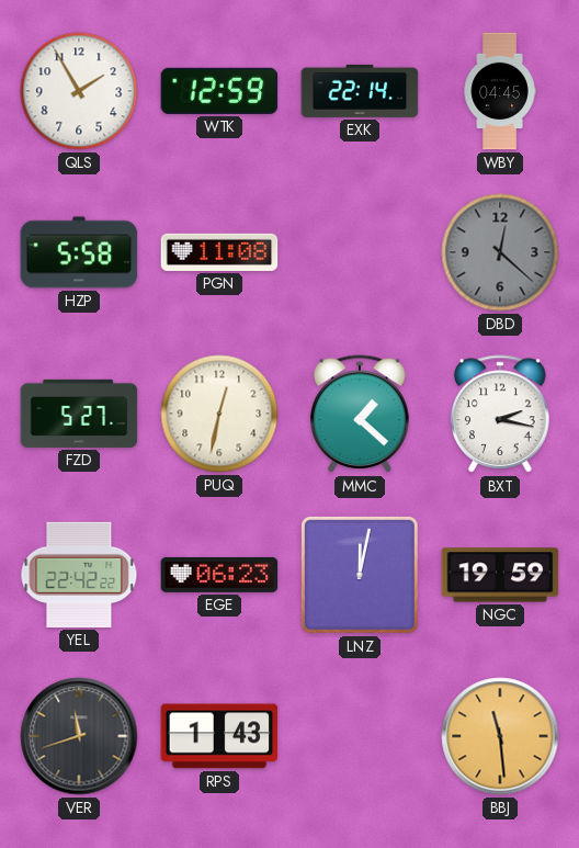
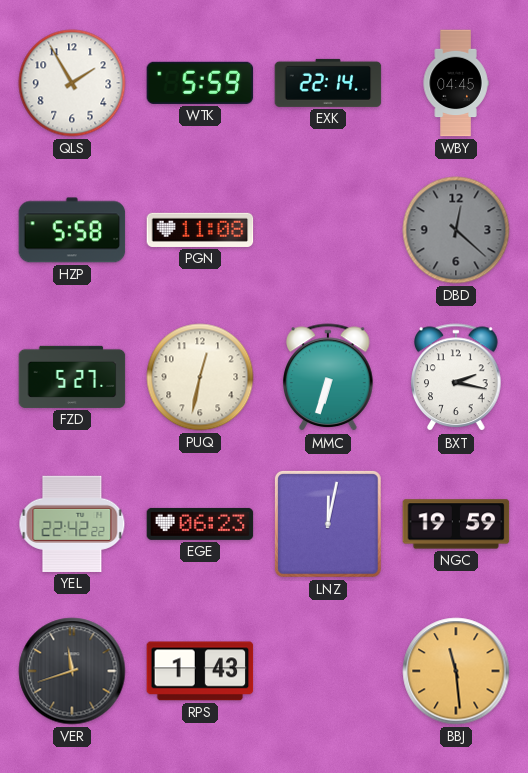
WTK: 12:59 -> 5:59 (200, 83)
MMC: 1:22 -> 6:33 (328, 378)
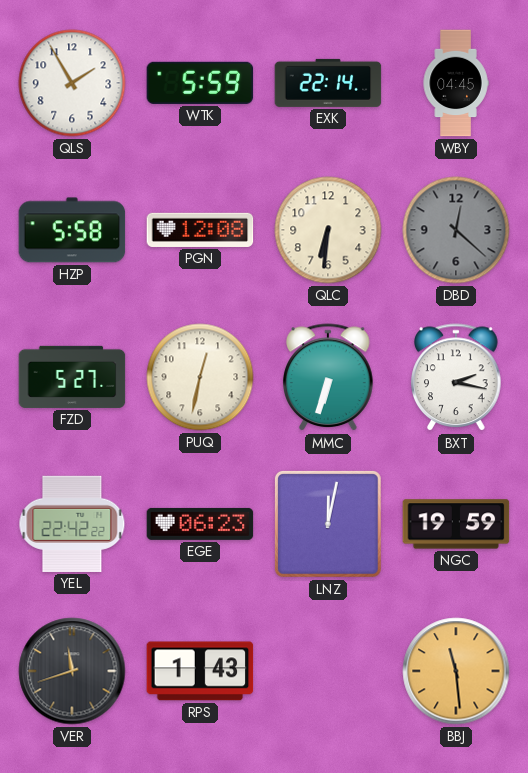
PGN: 11:08 -> 12:08 (200, 230)
QLC: none -> 6:31 (328, 230)
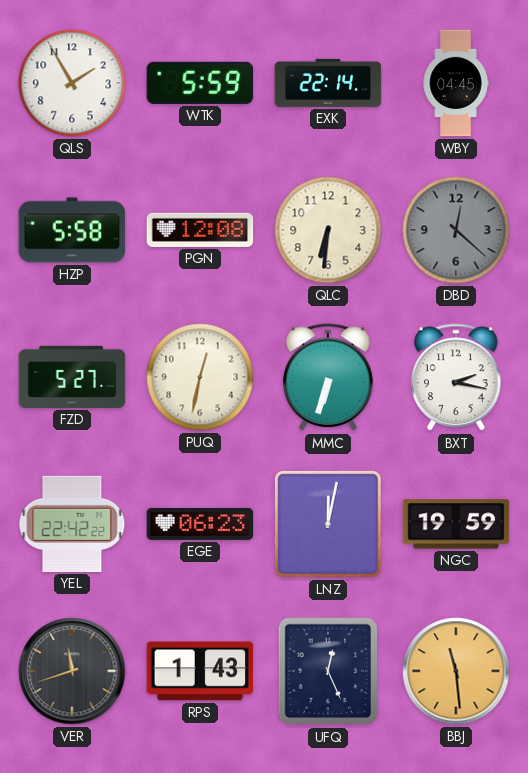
UFQ: none -> 12:26 (327, 671)
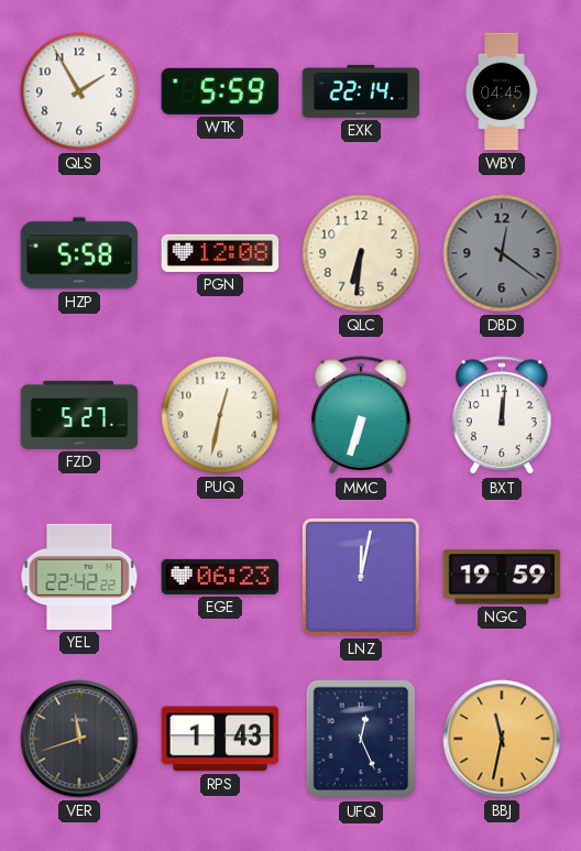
DBD: 12:22 -> 12:21 (502, 253)
BXT: 2:17 -> 12:01 (502, 416)
BBJ: 11:29 -> 11:32 (502, 739)
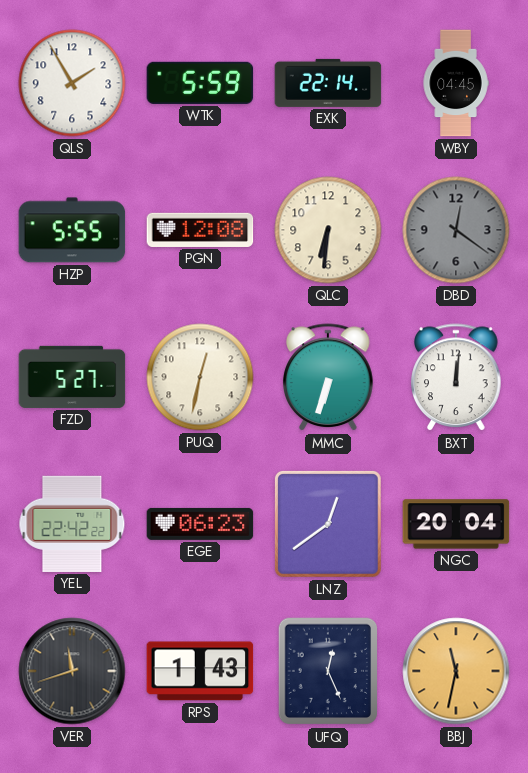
HZP: 5:58 -> 5:55 (72, 230)
LNZ: 12:02 -> 12:39 (328, 524)
NGC: 19:59 -> 20:04 (456, 524)
